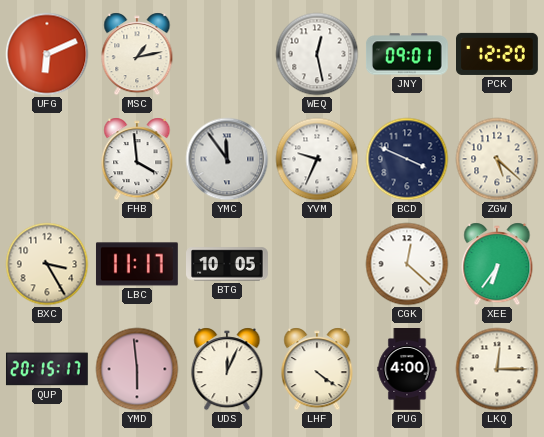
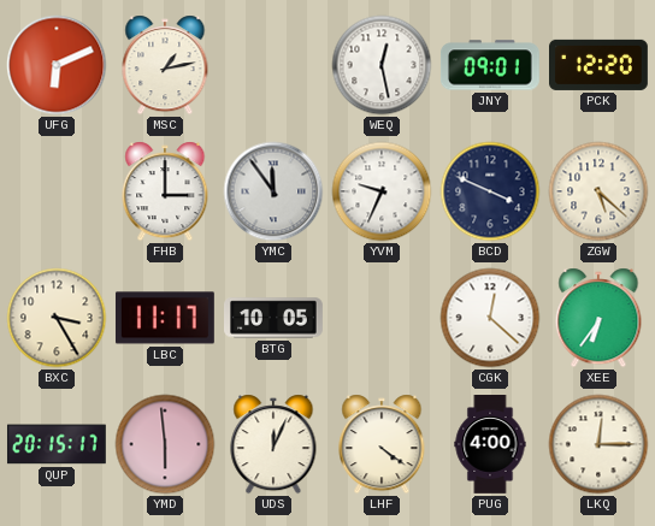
FHB: 3:59 -> 3:00 (165, 191)
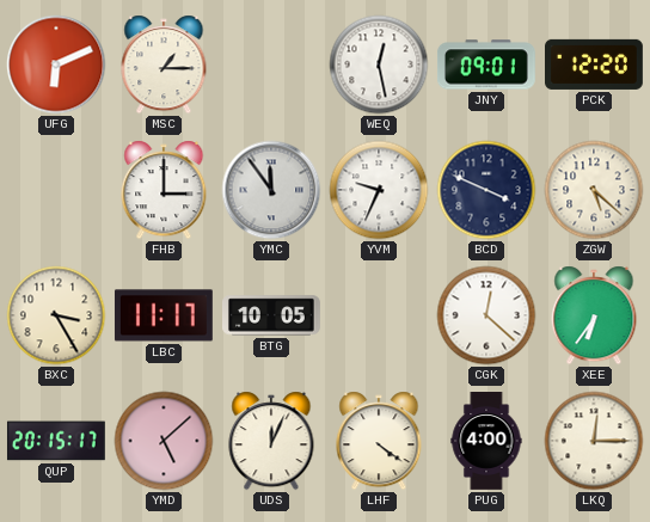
MSC: 1:13 -> 1:15 (164, 65)
YMD: 5:59 -> 5:08 (164, 441)
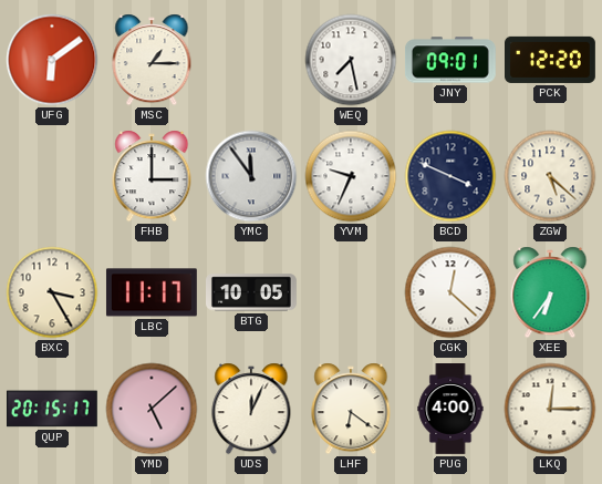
UFG: 6:11 -> 6:09 (52, 60)
WEQ: 12:28 -> 7:28 (351, 60)
LHF: 4:21 -> 6:21 (351, 409)
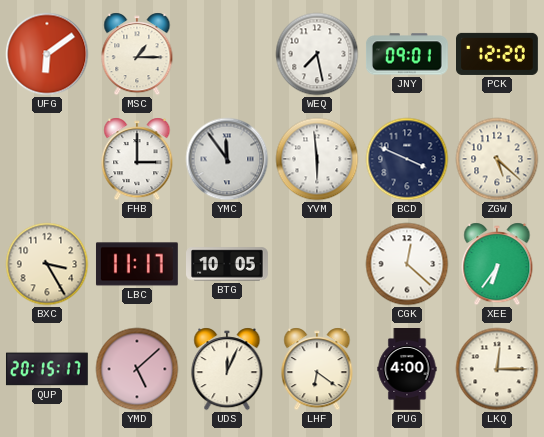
YVM: 9:34 -> 5:59 (317, 159)
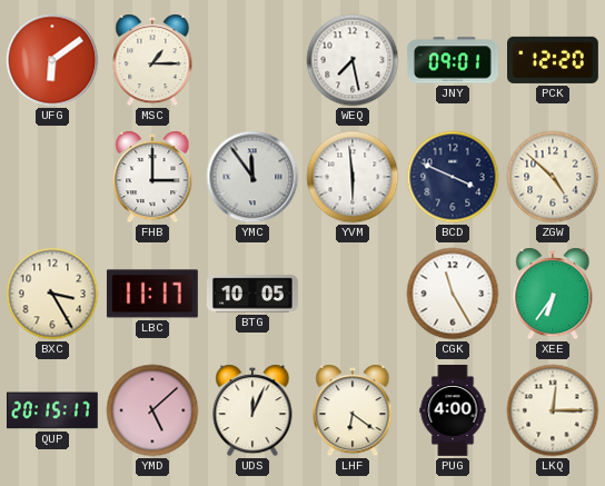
ZGW: 5:22 -> 4:52 (553, 177)
CGK: 12:22 -> 11:25 (453, 294)
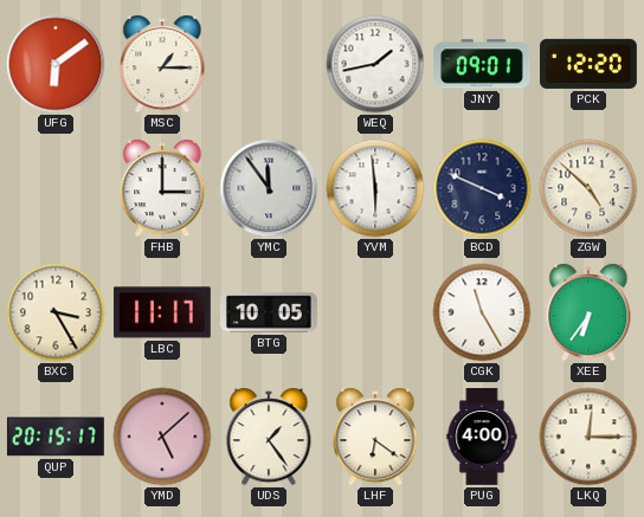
WEQ: 7:28 -> 1:43 (375, 64)
UDS: 12:04 -> 1:24 (269, 437)
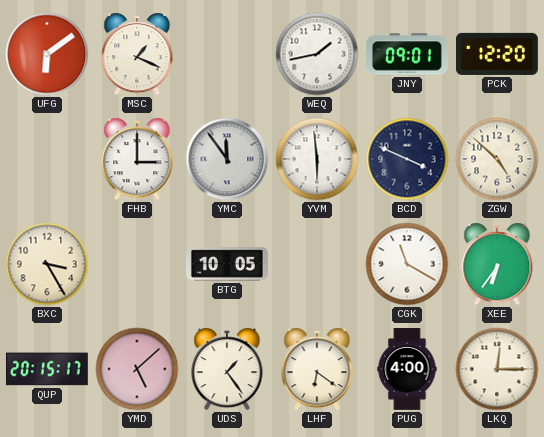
MSC: 1:15 -> 1:19 (137, 54)
LBC: 11:17 -> none (162, 312)
CGK: 11:25 -> 11:20 (407, 264)
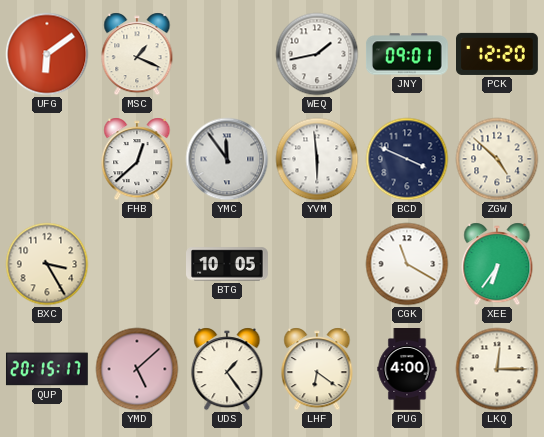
FHB: 3:00 -> 12:38 (137, 159)
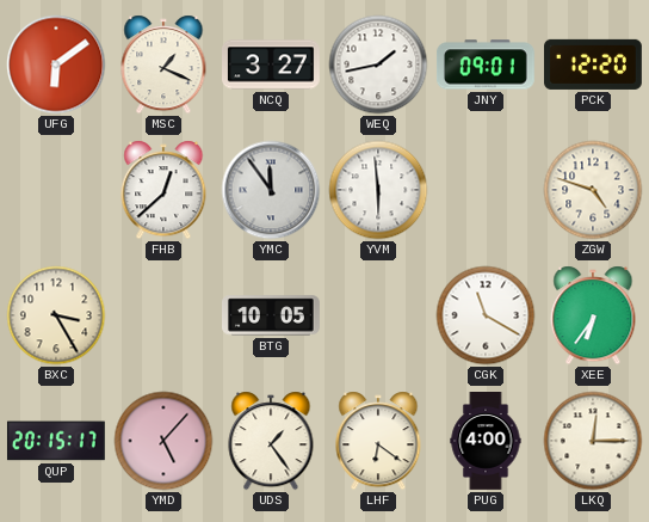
NCQ: none -> 3:27 (272, 65)
BCD: 3:49 -> none (407, 159)
ZGW: 4:52 -> 4:48 (593, 190)
YMD: 5:08 -> 5:07 (163, 441)
